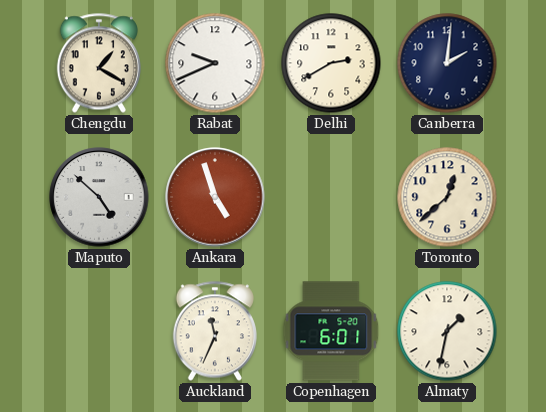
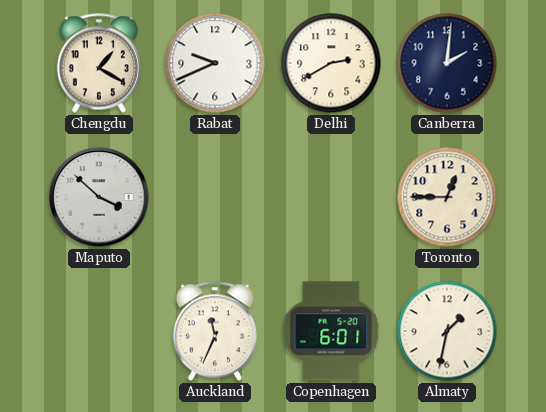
Maputo: 4:52 -> 3:52 (99, 197)
Ankara: 4:57 -> none (215, 197)
Toronto: 12:38 -> 12:45 (447, 197)
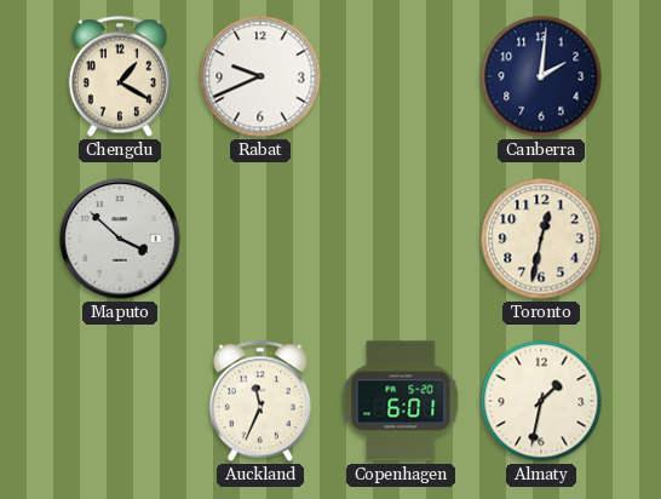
Delhi: 2:40 -> none (331, 63)
Toronto: 12:45 -> 12:32 (541, 239)
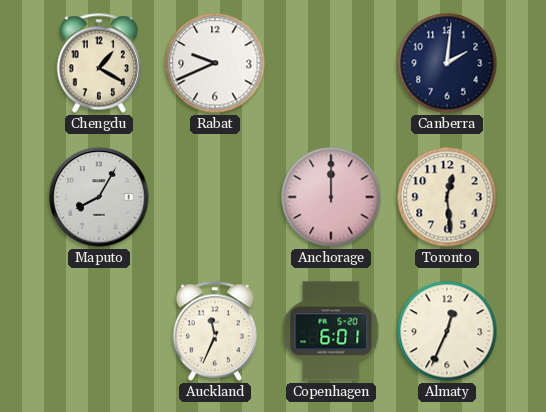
Maputo: 3:52 -> 8:05 (99, 197)
Anchorage: none -> 12:00 (331, 197)
Toronto: 12:32 -> 12:29 (447, 197)
Almaty: 1:32 -> 12:34 (447, 331)
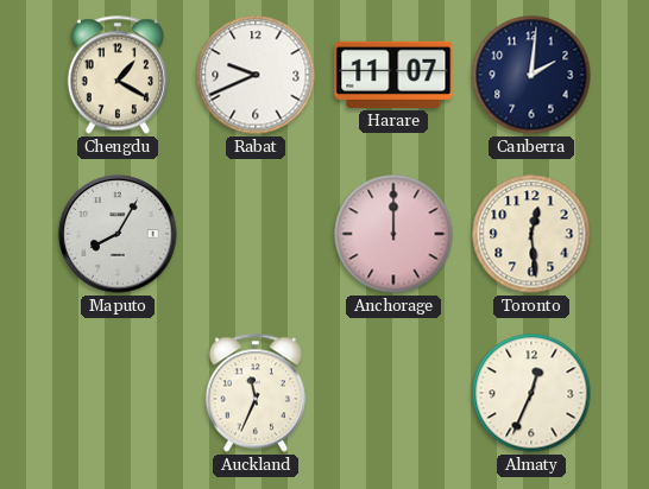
Harare: none -> 11:07 (393, 75)
Copenhagen: 6:01 -> none (331, 331)
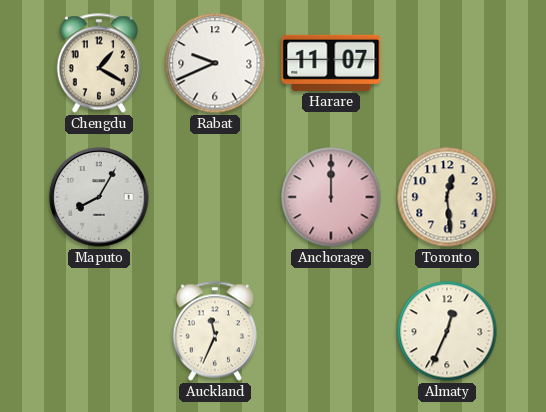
Canberra: 2:01 -> none (531, 75)
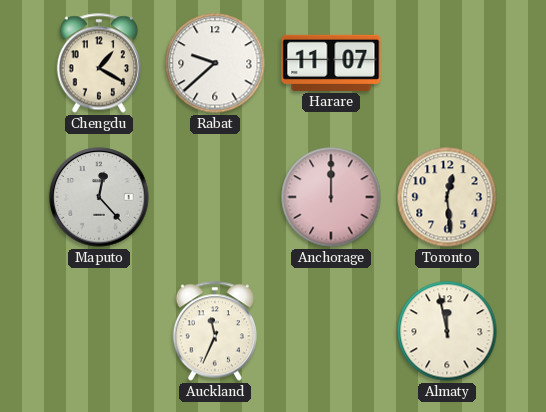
Rabat: 9:41 -> 9:38 (215, 63)
Maputo: 8:05 -> 12:23 (99, 197)
Almaty: 12:34 -> 11:58 (447, 331)
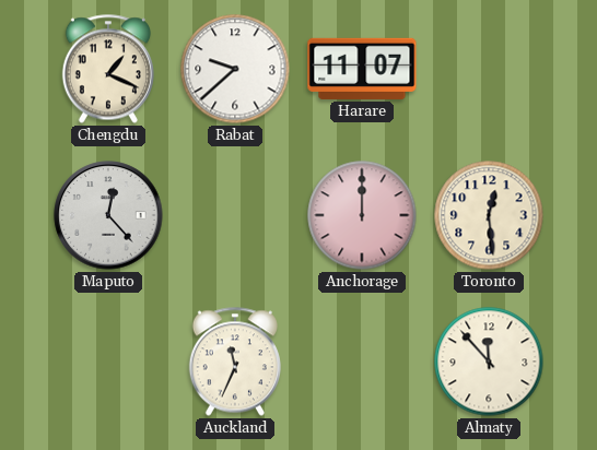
Chengdu: 1:20 -> 1:19 (108, 69)
Almaty: 11:58 -> 11:53 (489, 362)
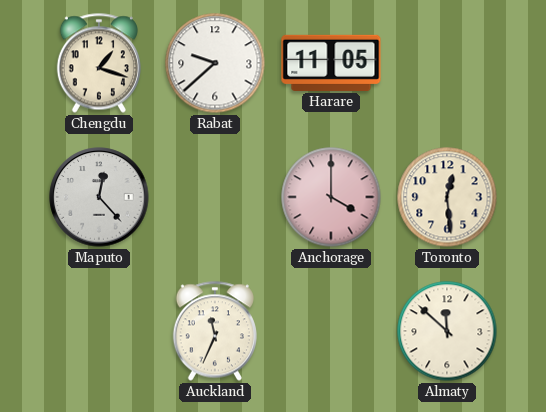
Chengdu: 1:19 -> 1:18 (99, 63)
Harare: 11:07 -> 11:05 (331, 63)
Anchorage: 12:00 -> 4:00 (331, 197)
Almaty: 11:53 -> 11:52 (447, 331)
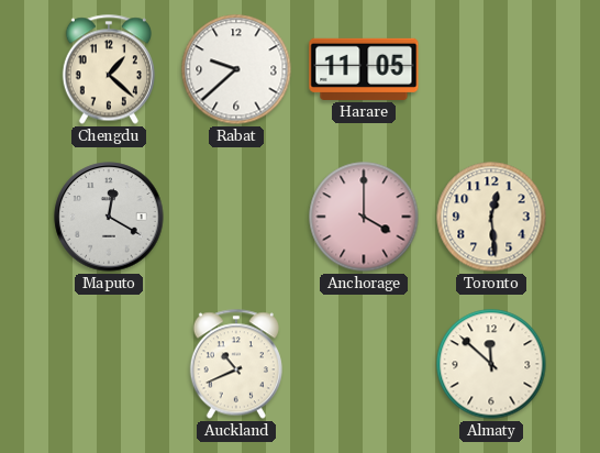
Chengdu: 1:18 -> 1:22 (109, 69)
Maputo: 12:23 -> 12:20 (109, 217)
Auckland: 11:34 -> 10:41 (236, 364)
